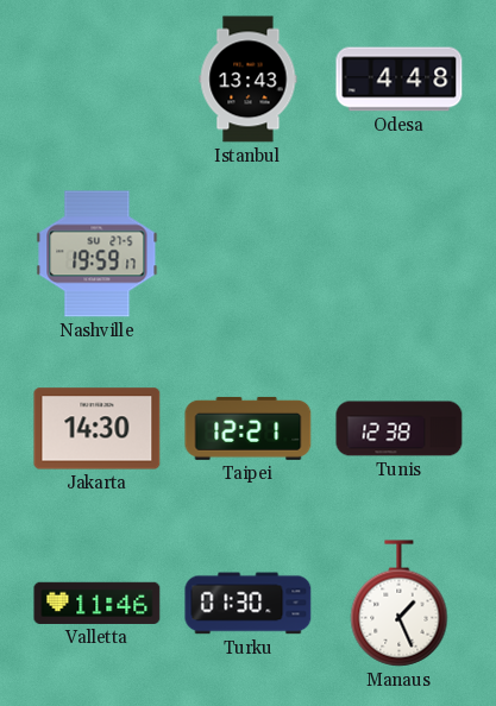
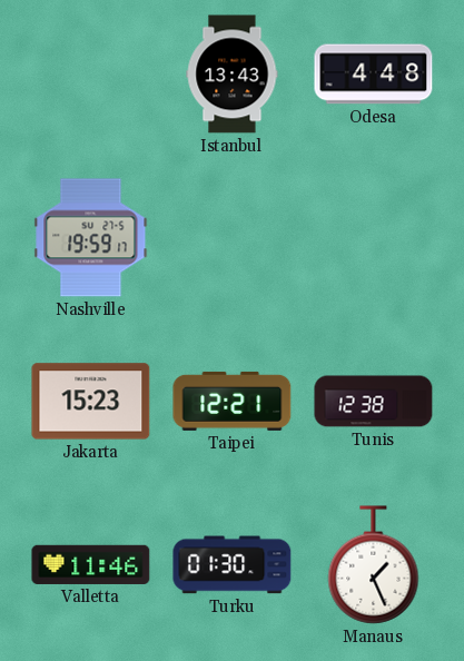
Jakarta: 14:30 -> 15:23 (91, 402)
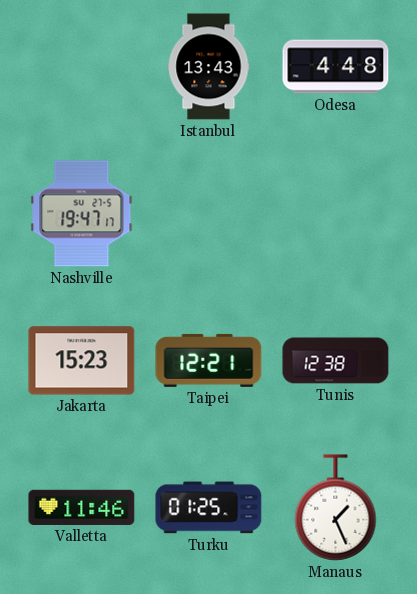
Nashville: 19:59 -> 19:47 (82, 214)
Turku: 01:30 -> 01:25 (209, 508)
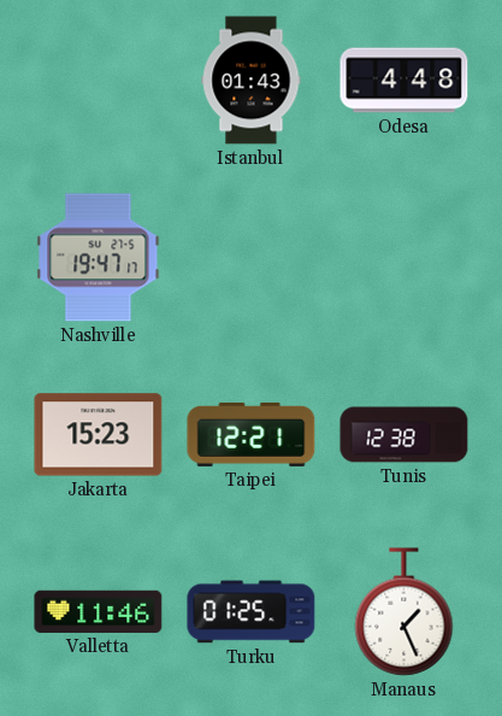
Istanbul: 13:43 -> 01:43 (252, 81)
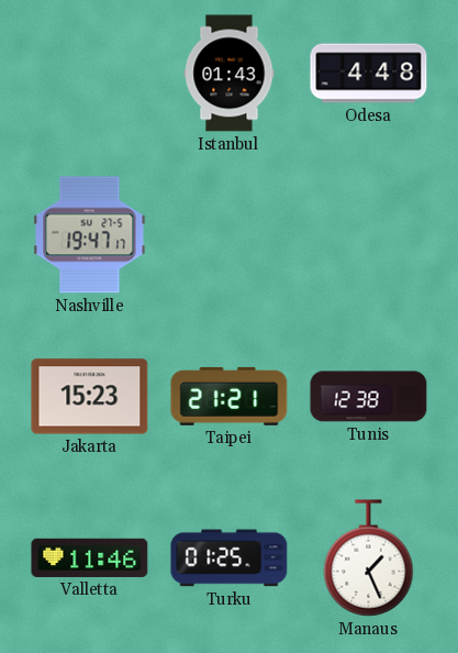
Taipei: 12:21 -> 21:21 (230, 396)
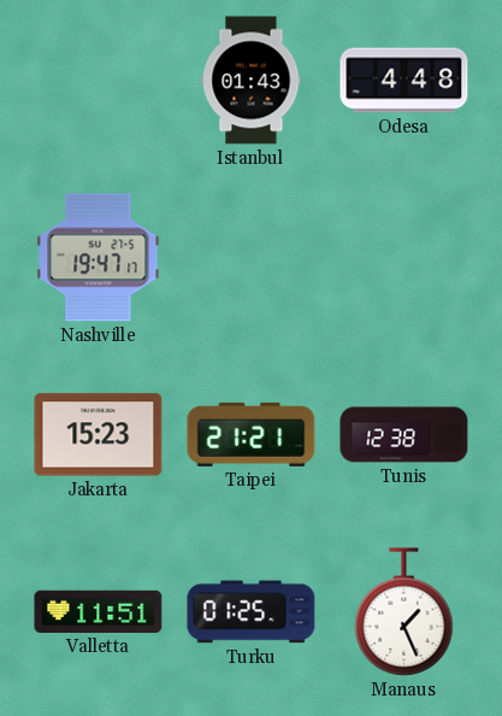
Valletta: 11:46 -> 11:51 (99, 611)
